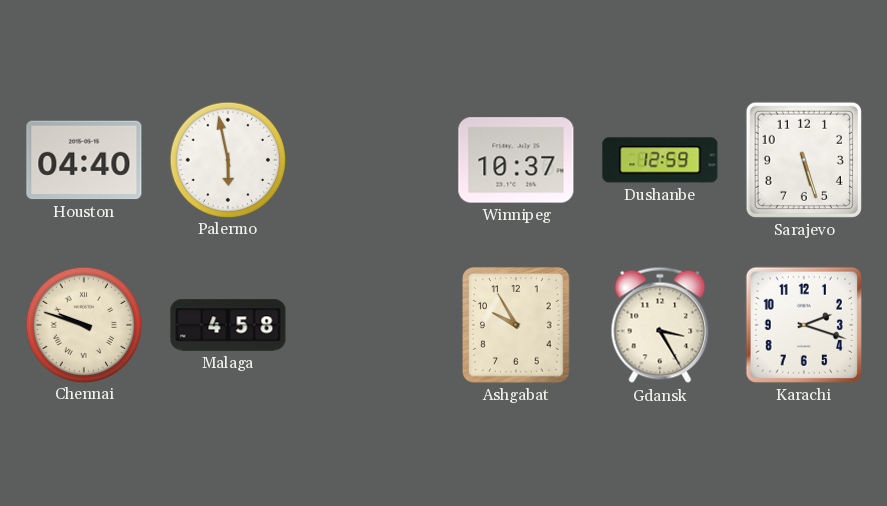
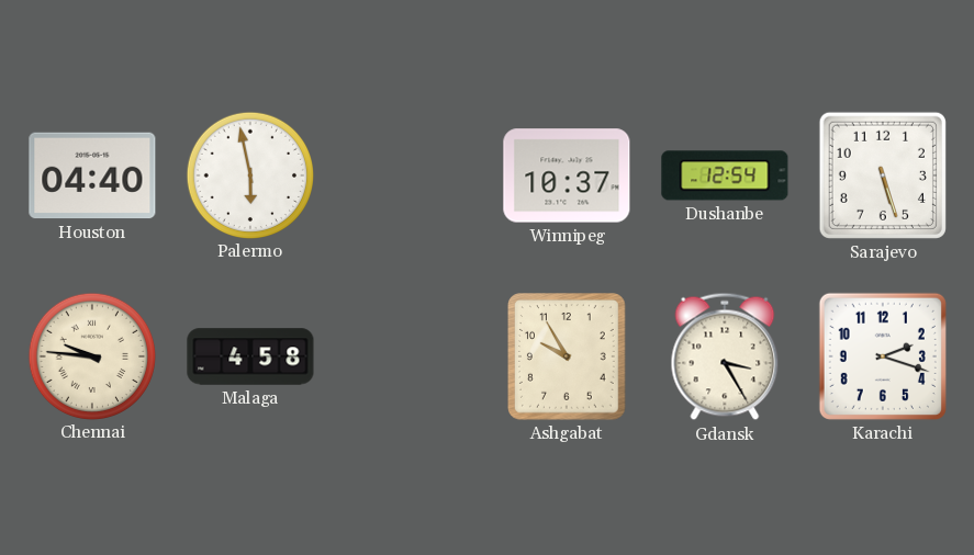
Dushanbe: 12:59 -> 12:54 (725, 175)
Chennai: 9:48 -> 9:46 (91, 355)
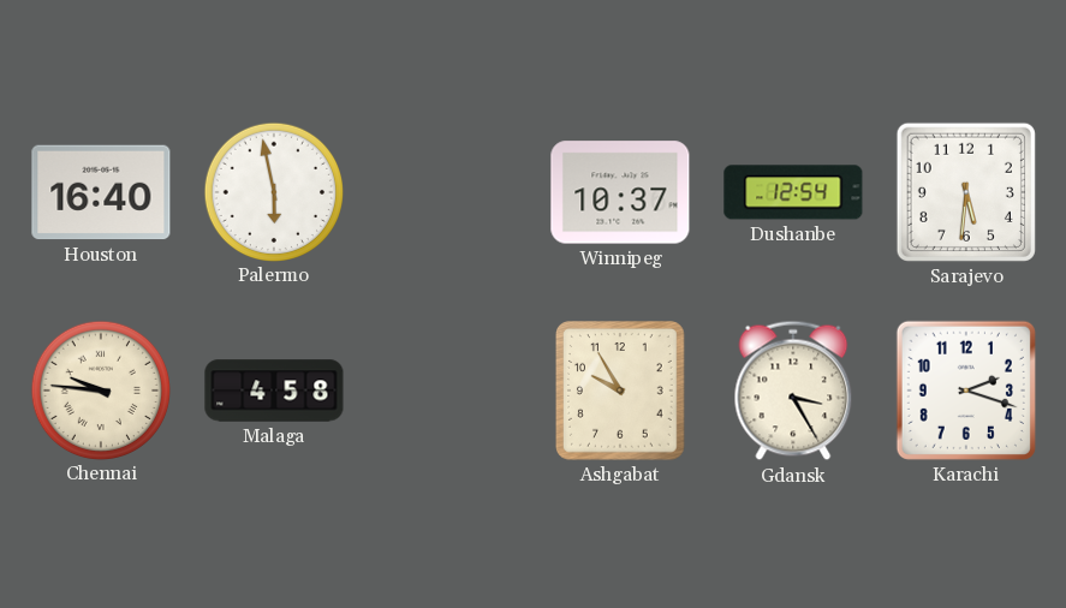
Houston: 04:40 -> 16:40 (101, 192)
Sarajevo: 5:27 -> 5:31 (966, 192)
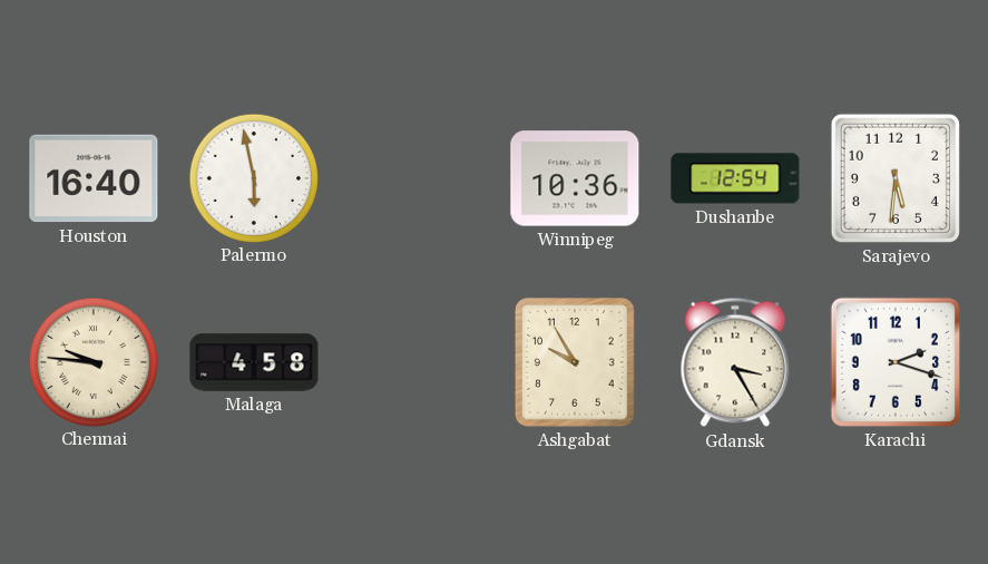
Winnipeg: 10:37 -> 10:36 (575, 178)
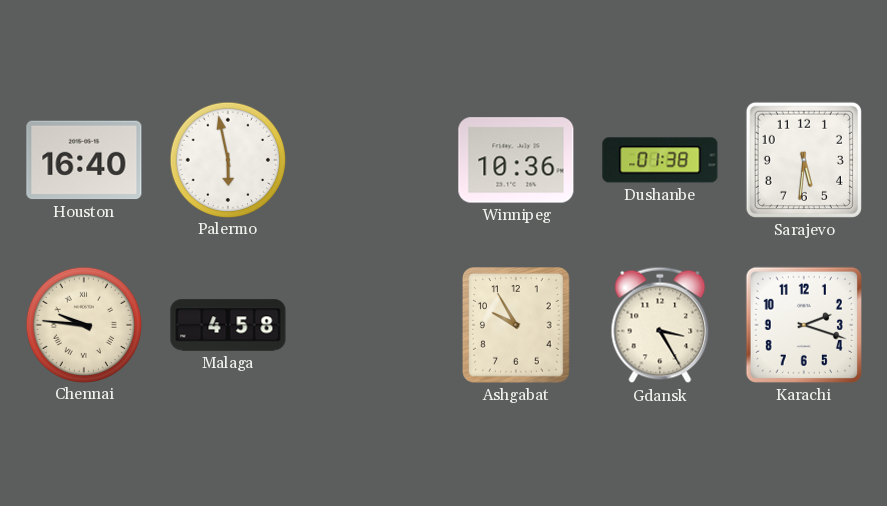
Dushanbe: 12:54 -> 01:38 (660, 160)
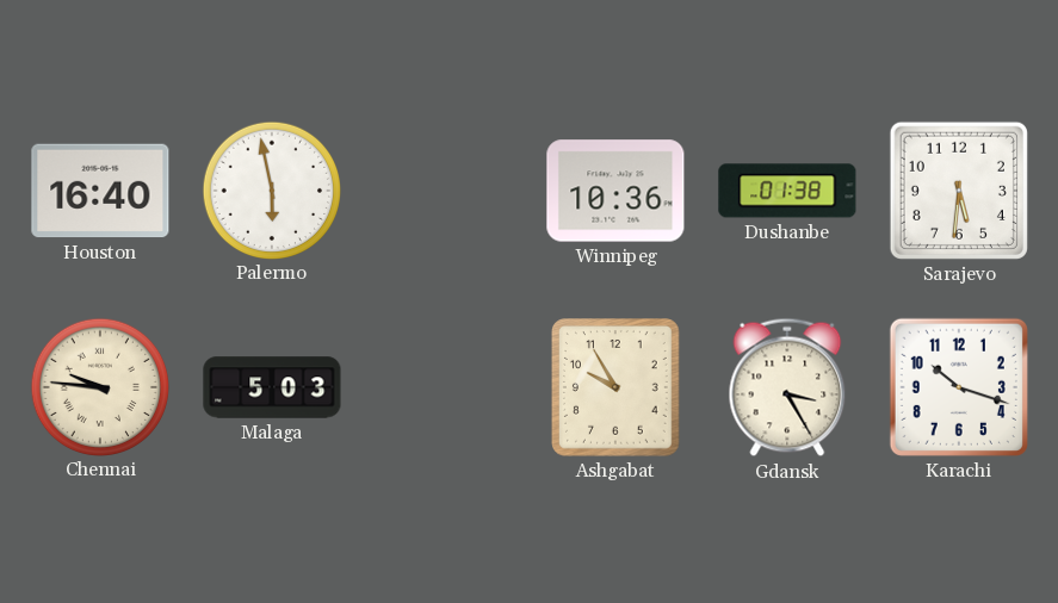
Malaga: 4:58 -> 5:03 (272, 387)
Karachi: 2:18 -> 10:18 (959, 387)
